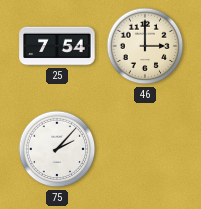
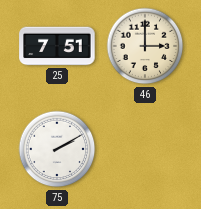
25: 7:54 -> 7:51 (57, 46)
75: 2:07 -> 2:10 (57, 149)
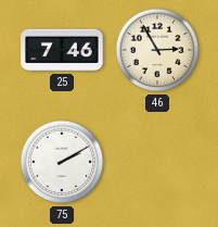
25: 7:51 -> 7:46 (62, 50)
46: 3:00 -> 2:55 (157, 50)
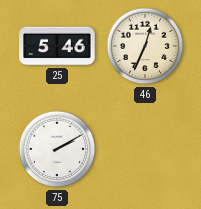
25: 7:46 -> 5:46 (57, 46)
46: 2:55 -> 12:34 (145, 46)
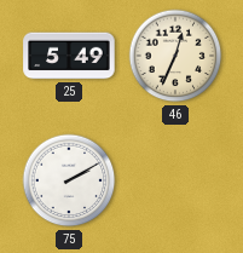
25: 5:46 -> 5:49 (69, 56)
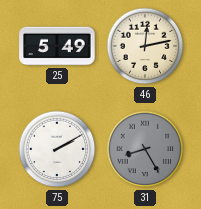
46: 12:34 -> 12:13 (145, 46)
31: none -> 8:25 (145, 149)
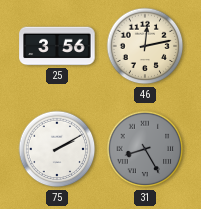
25: 5:49 -> 3:56 (57, 46)
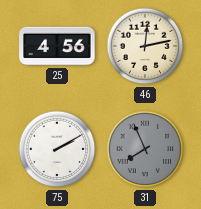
25: 3:56 -> 4:56 (57, 46)
31: 8:25 -> 7:56 (145, 149)
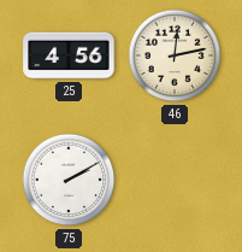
31: 7:56 -> none (145, 149)
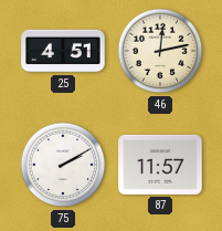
25: 4:56 -> 4:51 (63, 51)
87: none -> 11:57 (160, 165)
